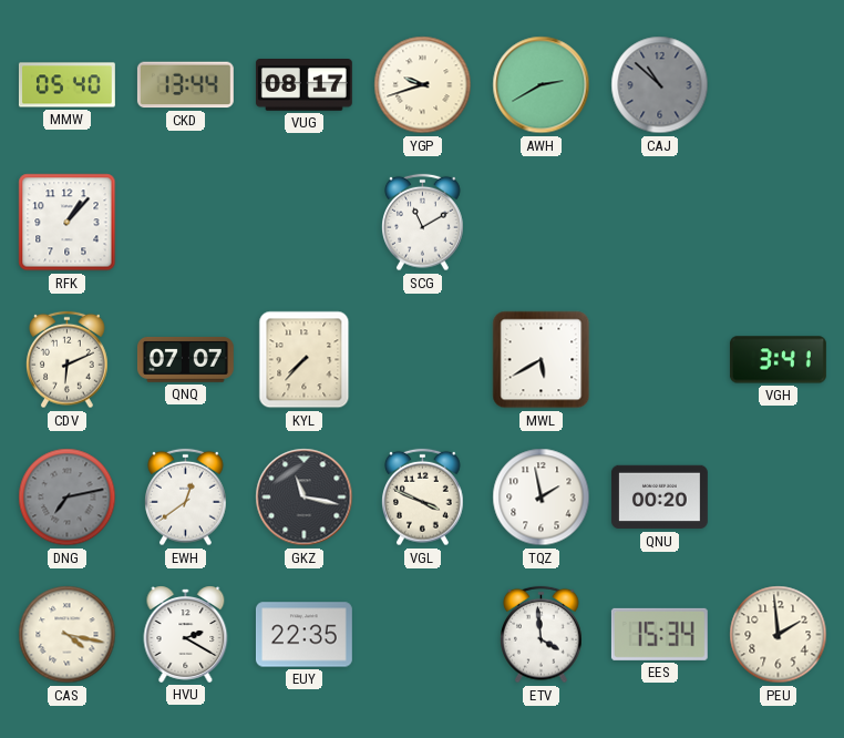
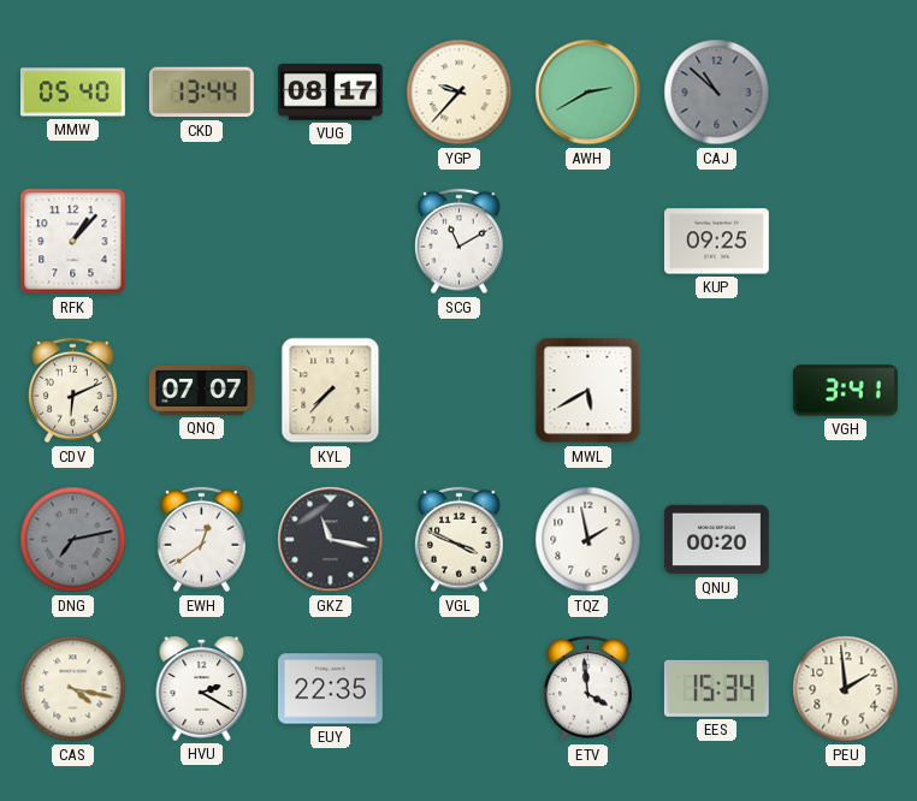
YGP: 9:42 -> 9:37 (460, 93)
KUP: none -> 09:25 (716, 242)
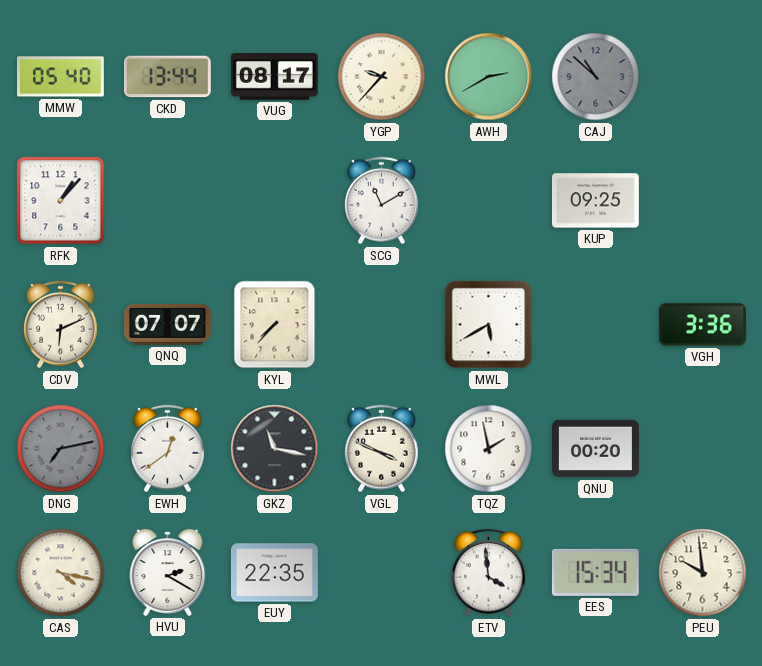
VGH: 3:41 -> 3:36 (702, 325)
PEU: 1:59 -> 9:59 (703, 573)
